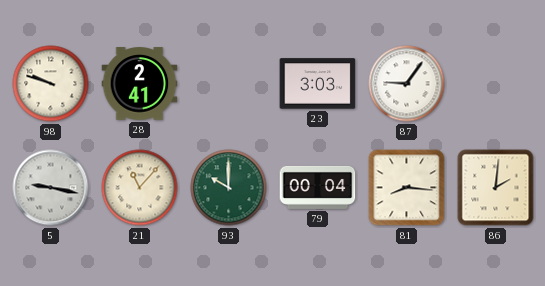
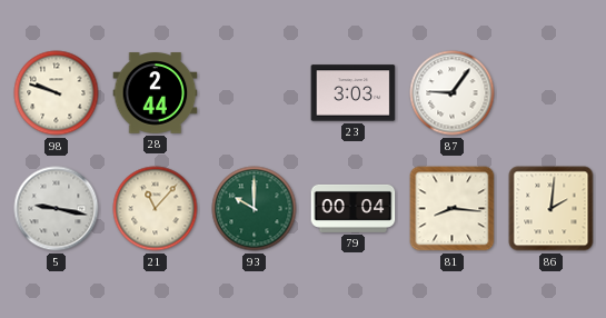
28: 2:41 -> 2:44 (156, 93)
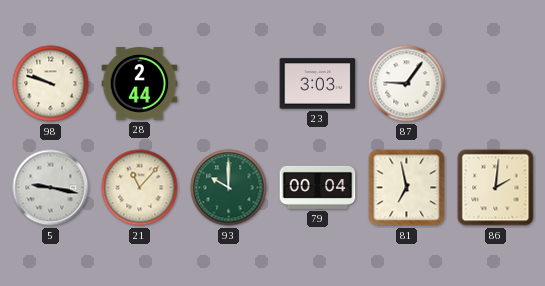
81: 8:16 -> 6:58 (407, 188)
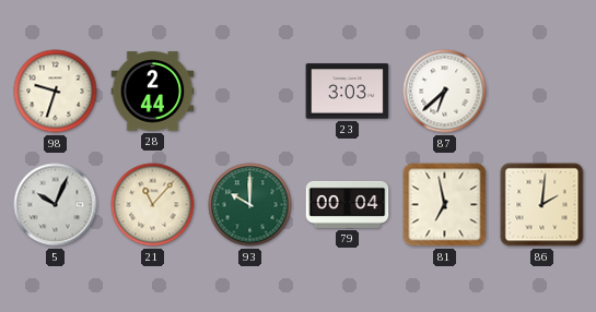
98: 9:48 -> 9:33 (56, 92)
87: 9:06 -> 6:38 (445, 92)
5: 9:17 -> 10:04 (56, 205)
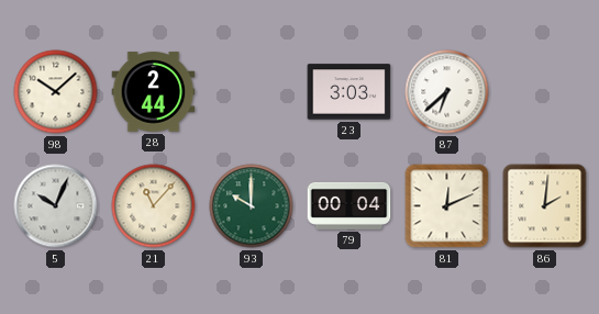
98: 9:33 -> 10:08 (56, 92)
81: 6:58 -> 12:11 (447, 206)
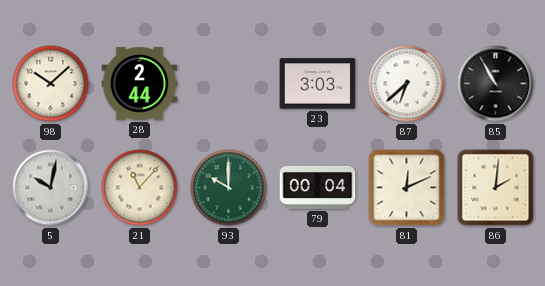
85: none -> 10:55 (496, 84)
5: 10:04 -> 10:02 (51, 188)
